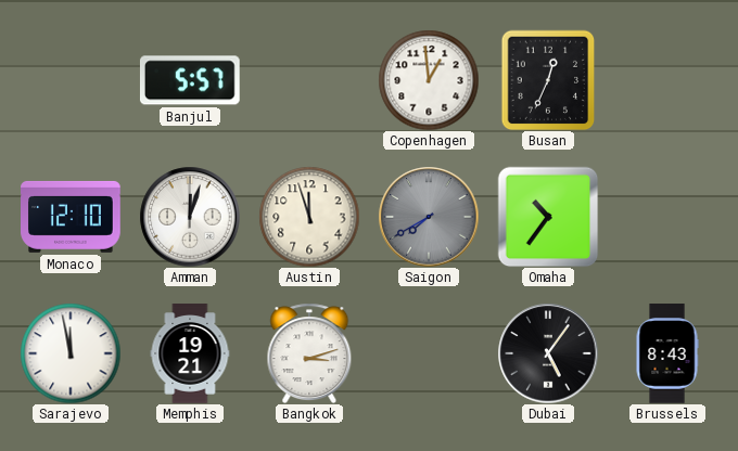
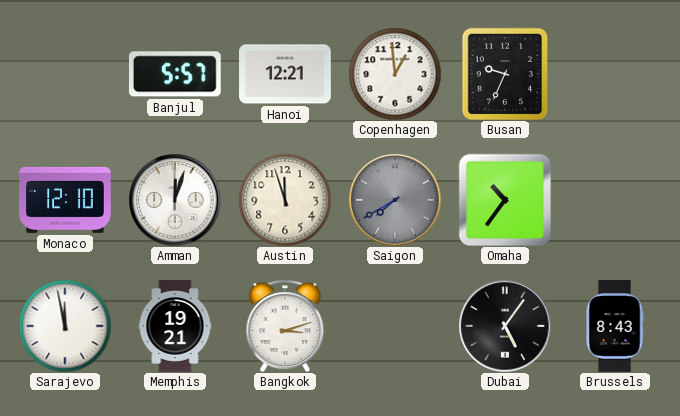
Hanoi: none -> 12:21 (285, 74)
Busan: 12:34 -> 9:34 (505, 74)
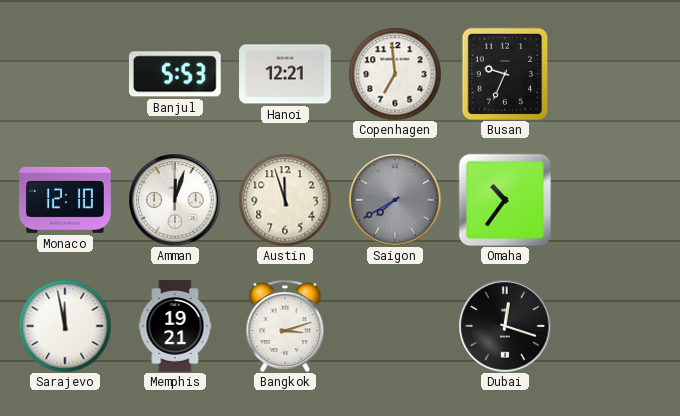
Banjul: 5:57 -> 5:53 (175, 74)
Copenhagen: 12:59 -> 6:59 (395, 74)
Dubai: 5:06 -> 12:18 (505, 326)
Brussels: 8:43 -> none (615, 326)
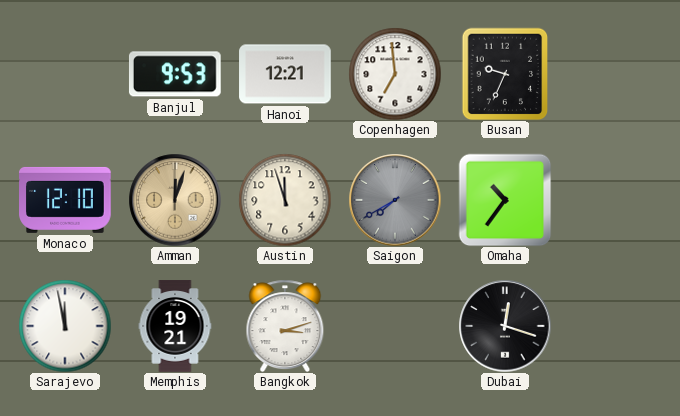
Banjul: 5:53 -> 9:53 (175, 74)
Amman dial: white -> champagne (175, 200)
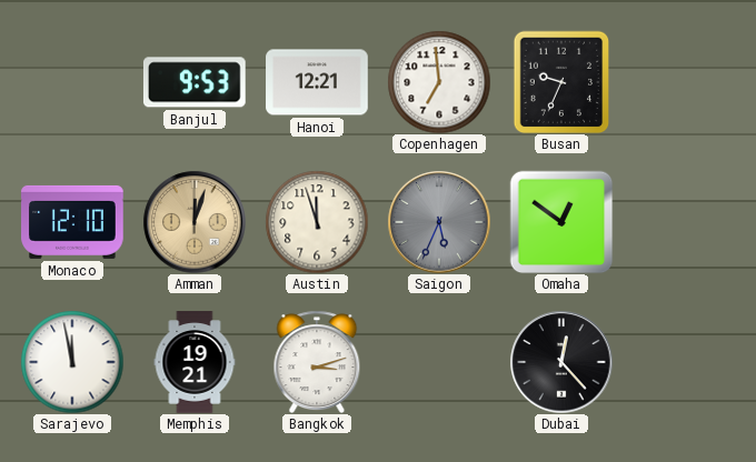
Saigon: 7:40 -> 5:34 (439, 222)
Omaha: 10:36 -> 12:51 (561, 222)
Dubai: 12:18 -> 12:23 (561, 362)
